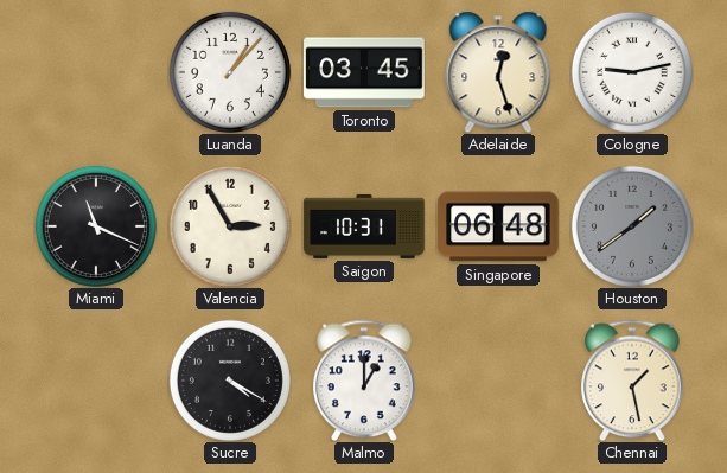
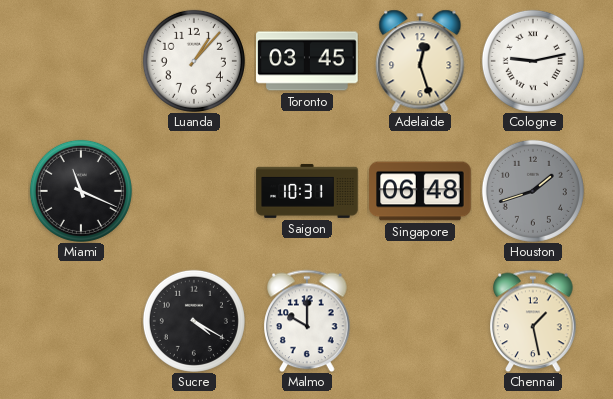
Valencia: 2:55 -> none (230, 226)
Houston: 1:39 -> 1:42 (533, 191)
Malmo: 1:00 -> 10:00 (307, 321)
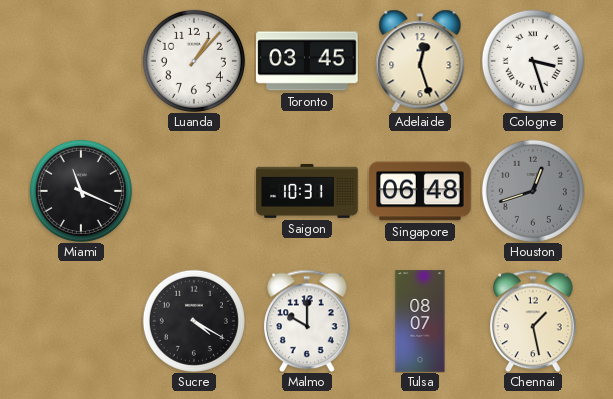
Cologne: 9:13 -> 3:27 (533, 61)
Houston: 1:42 -> 12:42 (533, 191)
Tulsa: none -> 08:07 (420, 321)
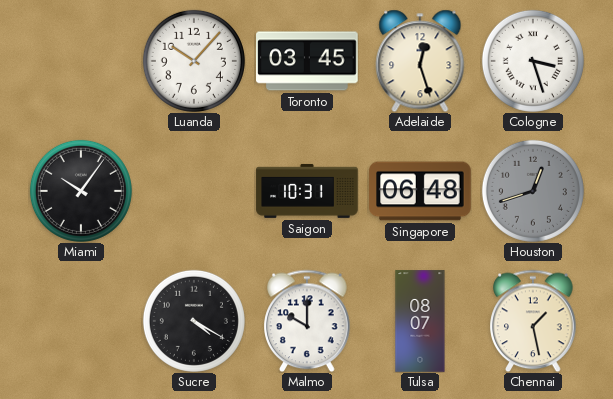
Luanda: 1:07 -> 10:07 (194, 61)
Miami: 11:19 -> 10:06 (81, 191)
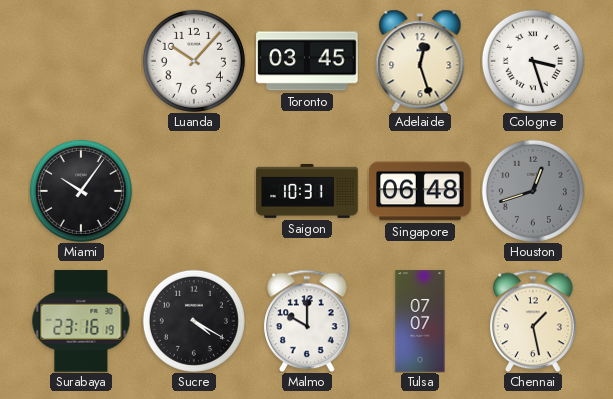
Surabaya: none -> 23:16 (81, 321)
Tulsa: 08:07 -> 07:07 (420, 321)
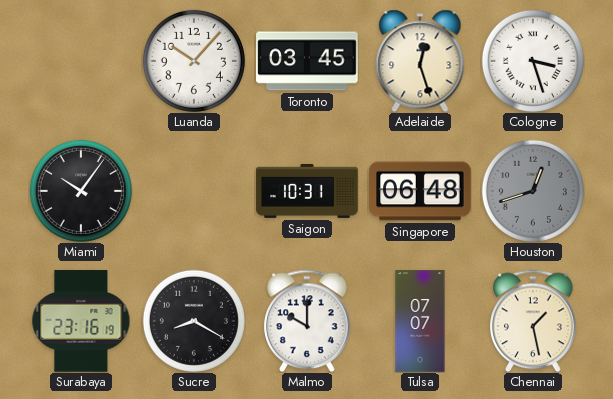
Sucre: 4:20 -> 8:20 (194, 321)
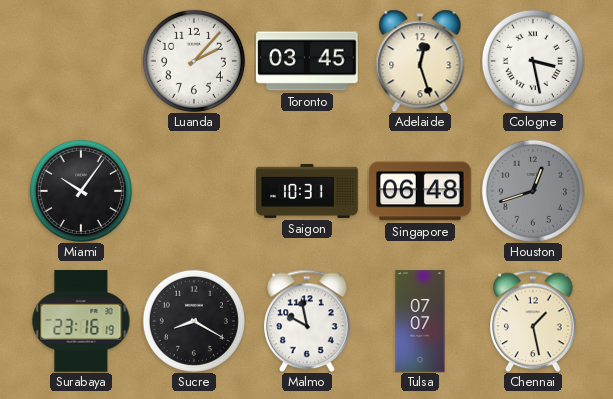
Luanda: 10:07 -> 2:07 (194, 61)
Cologne: 3:27 -> 3:28 (533, 61)
Malmo: 10:00 -> 9:58 (307, 321)
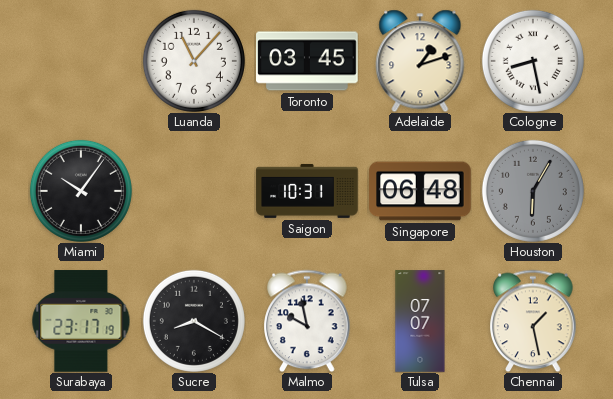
Luanda: 2:07 -> 11:07 (194, 61)
Adelaide: 12:27 -> 1:12 (420, 61)
Cologne: 3:28 -> 8:28 (533, 61)
Houston: 12:42 -> 6:05 (533, 191)
Surabaya: 23:16 -> 23:17 (81, 321)
